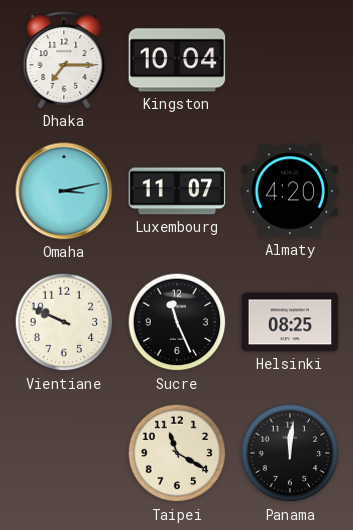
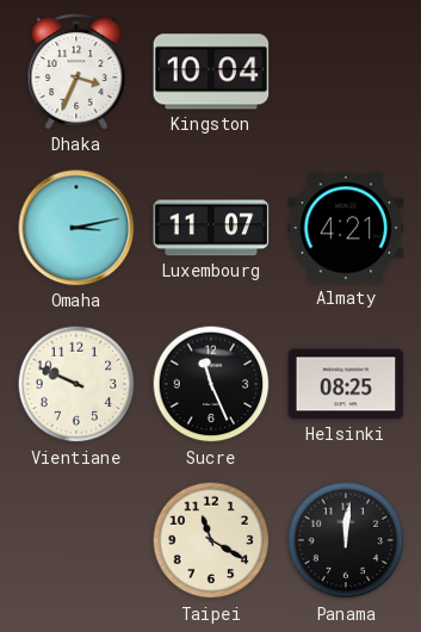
Dhaka: 7:15 -> 3:34 (76, 72)
Almaty: 4:20 -> 4:21 (346, 228)
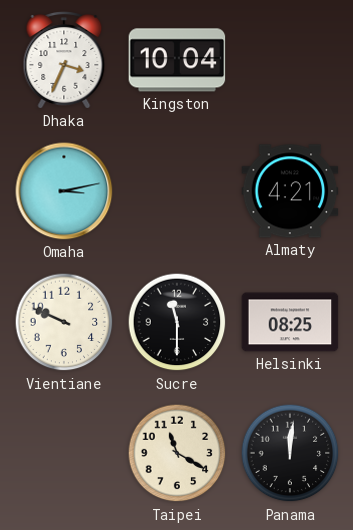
Luxembourg: 11:07 -> none (211, 228)
Sucre: 11:26 -> 11:30 (177, 322)
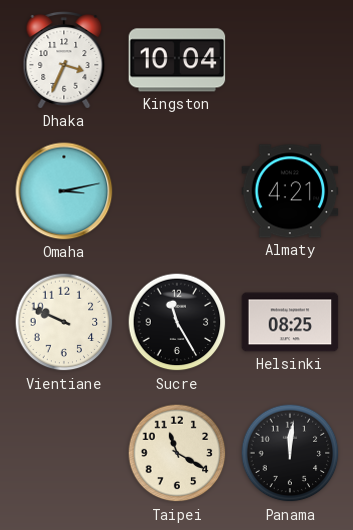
Sucre: 11:30 -> 11:25 (177, 322)
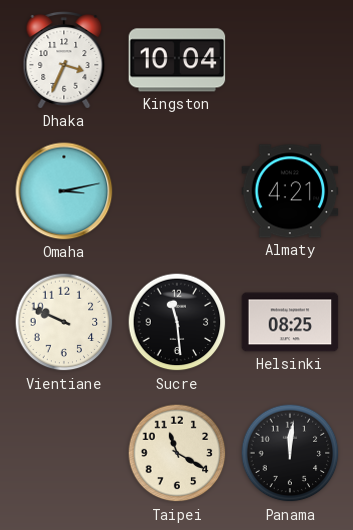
Sucre: 11:25 -> 11:29 (177, 322)
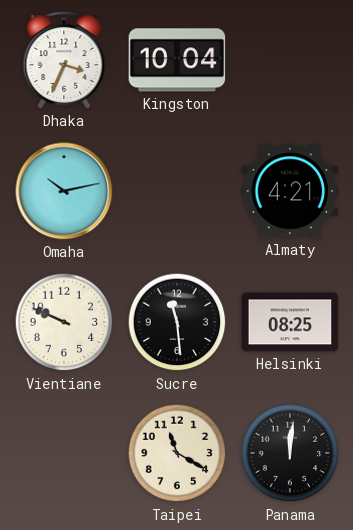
Omaha: 3:13 -> 10:13 (64, 191)
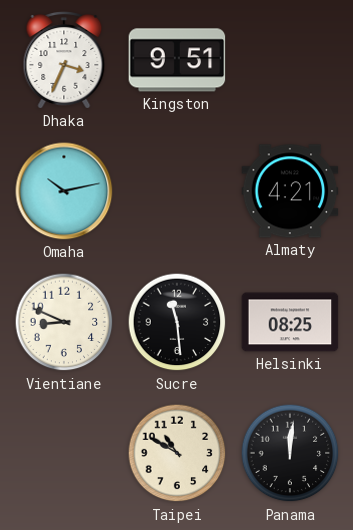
Kingston: 10:04 -> 9:51 (177, 60)
Vientiane: 9:49 -> 8:49 (64, 322)
Taipei: 11:20 -> 10:50 (177, 453)
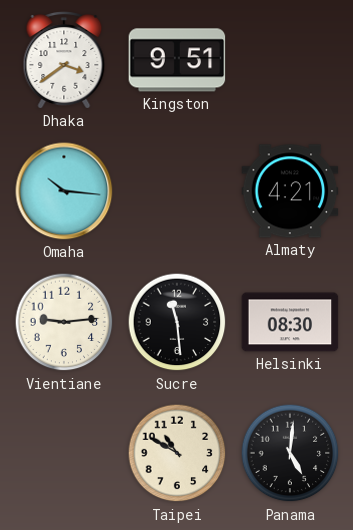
Dhaka: 3:34 -> 3:39 (64, 60)
Omaha: 10:13 -> 10:16 (64, 191)
Vientiane: 8:49 -> 9:14 (64, 322)
Helsinki: 08:25 -> 08:30 (290, 322)
Panama: 12:01 -> 5:01 (290, 453)
